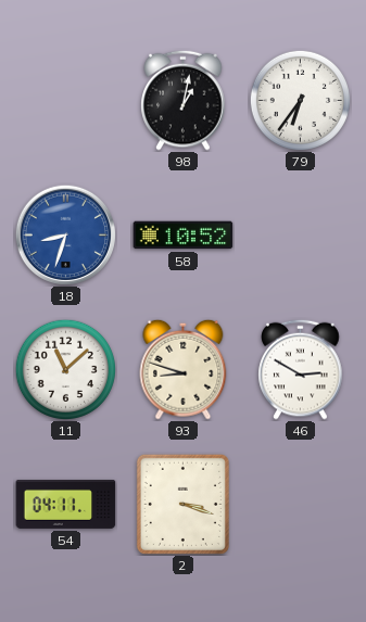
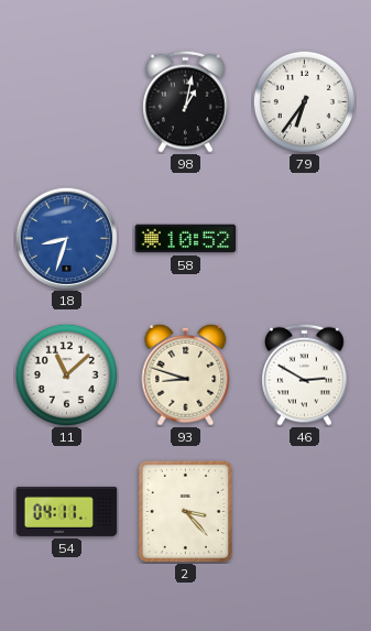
2: 3:18 -> 3:23 (185, 511)
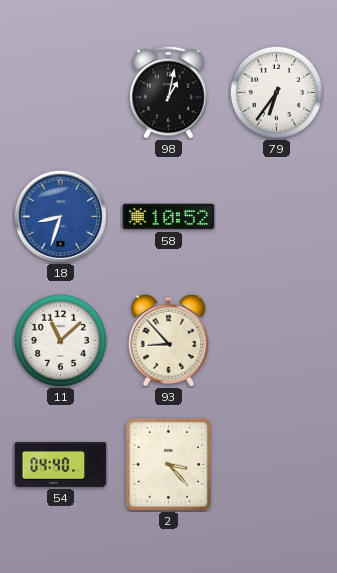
93: 8:48 -> 8:53 (169, 340)
46: 2:50 -> none (305, 374)
54: 04:11 -> 04:40 (61, 464)
